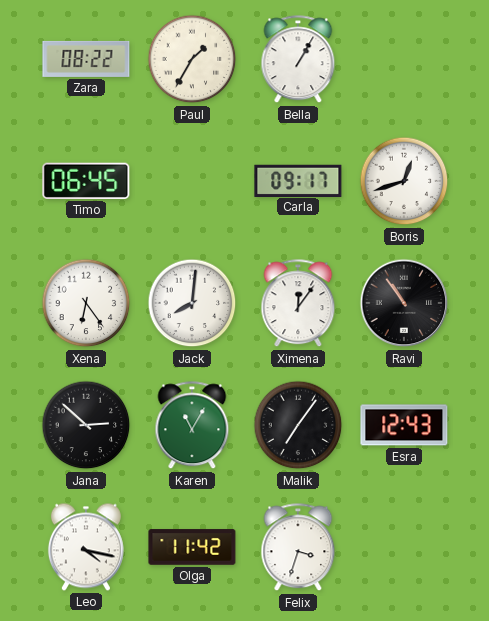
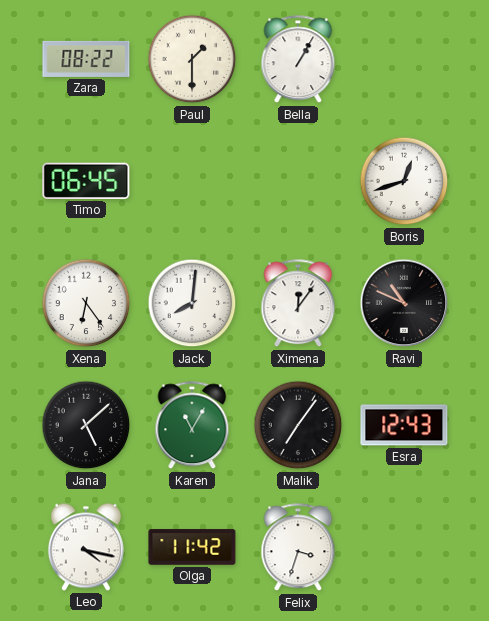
Paul: 1:35 -> 1:30 (192, 59)
Carla: 09:17 -> none (298, 180)
Ravi: 10:54 -> 10:49 (404, 303)
Jana: 2:52 -> 5:08 (86, 425)
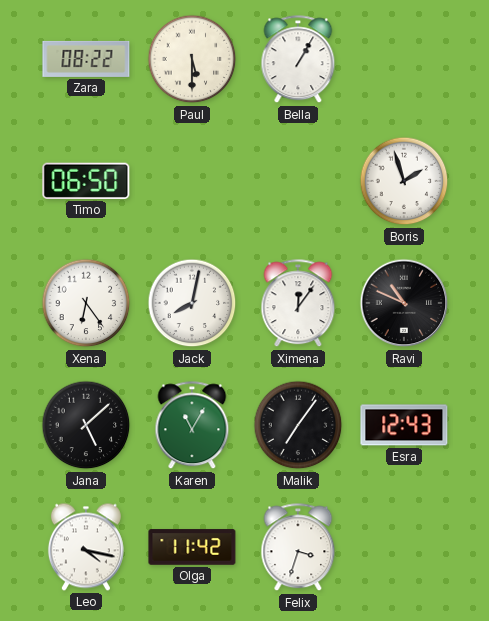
Paul: 1:30 -> 5:30 (192, 59)
Timo: 06:45 -> 06:50 (86, 181)
Boris: 12:42 -> 1:57 (404, 181)
Jack: 8:01 -> 8:02 (192, 303)
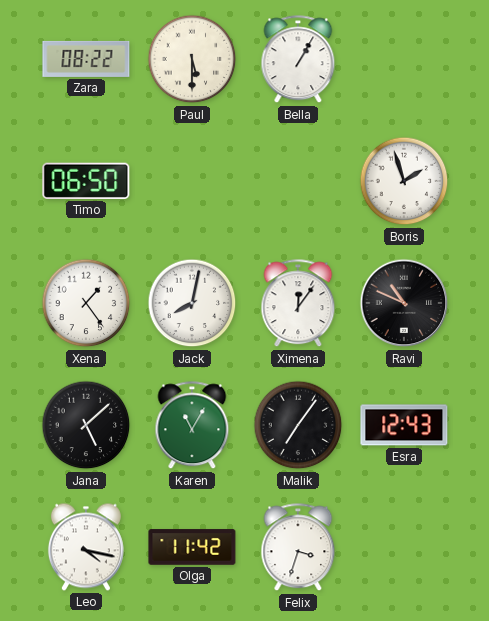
Xena: 6:24 -> 1:24 (86, 303)
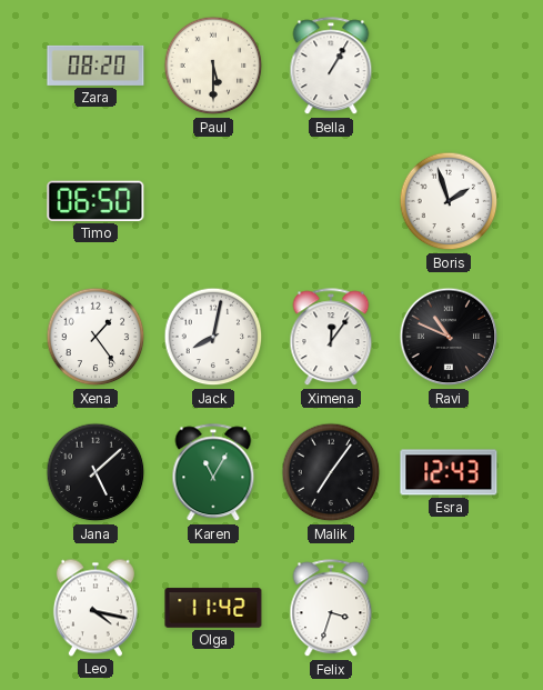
Zara: 08:22 -> 08:20 (95, 66)
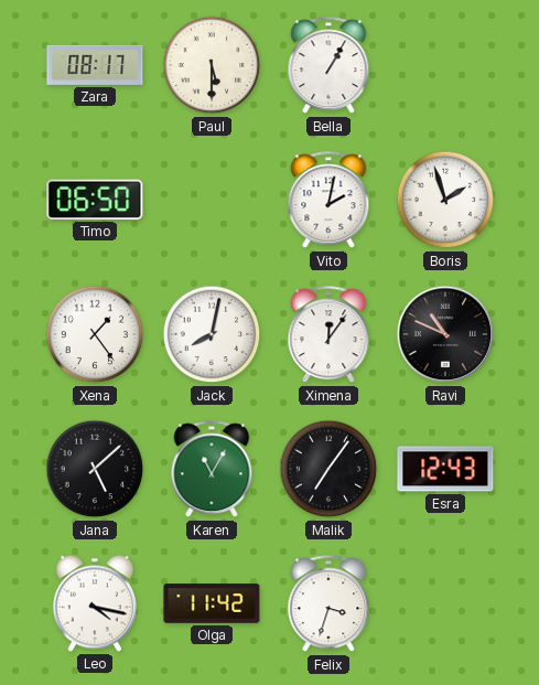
Zara: 08:20 -> 08:17 (95, 65)
Vito: none -> 2:02 (328, 201)
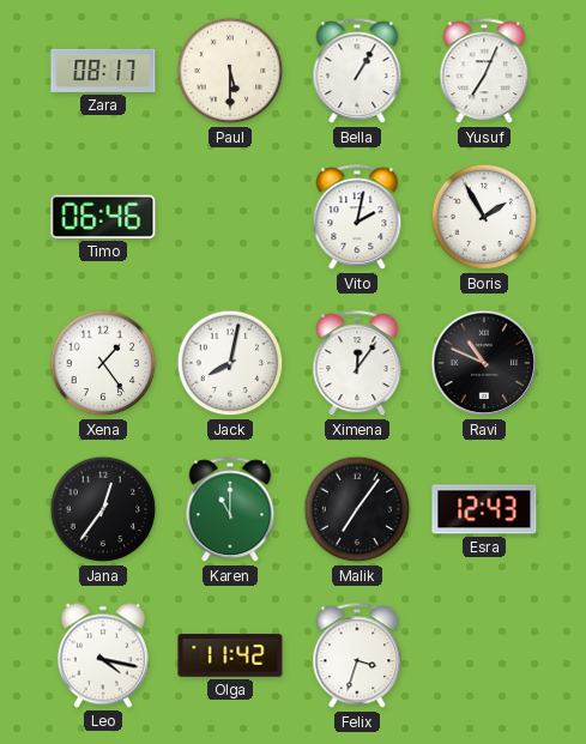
Yusuf: none -> 7:04 (484, 72)
Timo: 06:50 -> 06:46 (103, 217)
Boris: 1:57 -> 1:55 (484, 217)
Jana: 5:08 -> 12:36 (103, 509)
Karen: 11:05 -> 11:00 (230, 510)
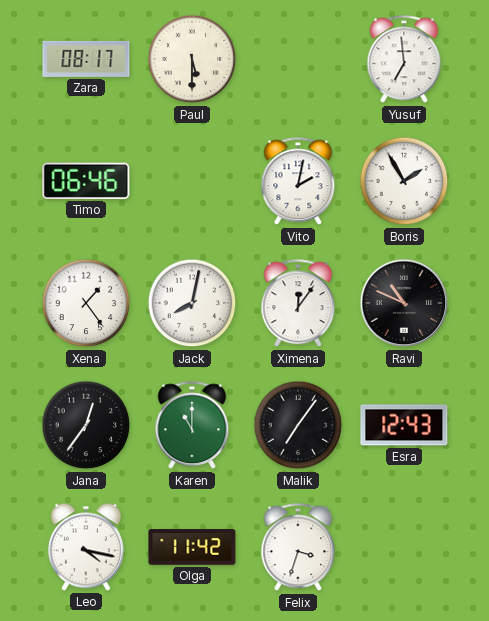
Bella: 1:05 -> none (357, 72)
Yusuf: 7:04 -> 6:59 (404, 60)
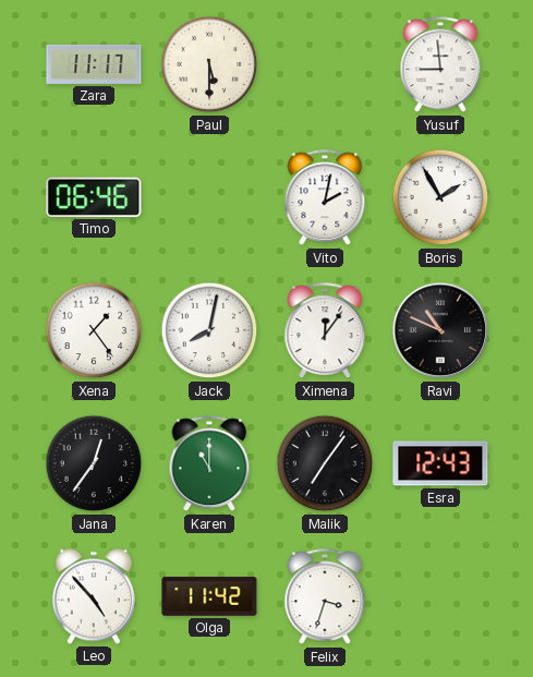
Zara: 08:17 -> 11:17 (94, 64)
Yusuf: 6:59 -> 8:59 (440, 65)
Leo: 4:17 -> 4:53 (94, 596)
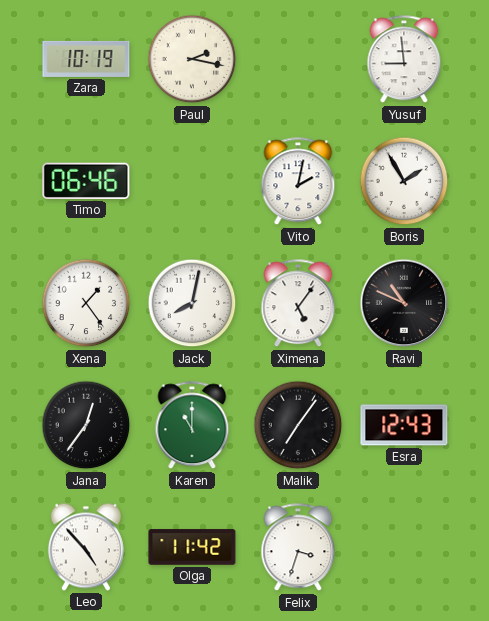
Zara: 11:17 -> 10:19 (86, 59)
Paul: 5:30 -> 2:17 (192, 59)
Ximena: 12:06 -> 5:06 (298, 304)
